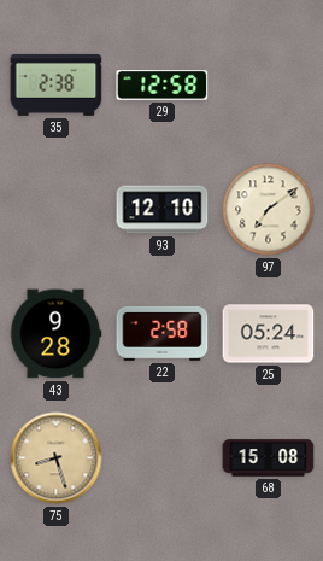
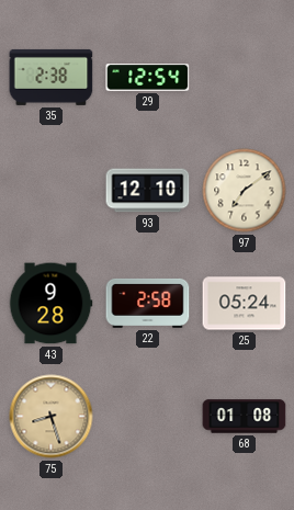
29: 12:58 -> 12:54 (148, 78)
68: 15:08 -> 01:08 (245, 417)
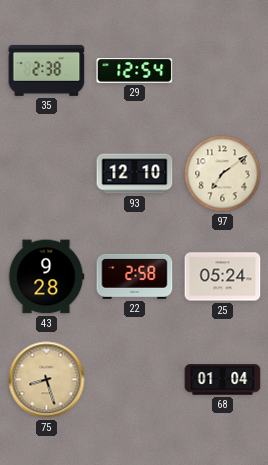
68: 01:08 -> 01:04 (223, 380)
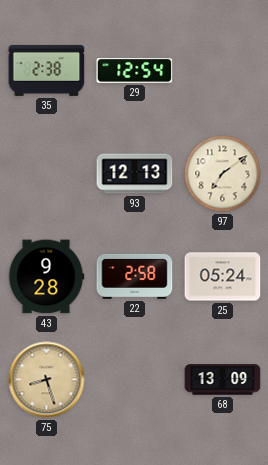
93: 12:10 -> 12:13 (135, 174)
68: 01:04 -> 13:09 (223, 380)
